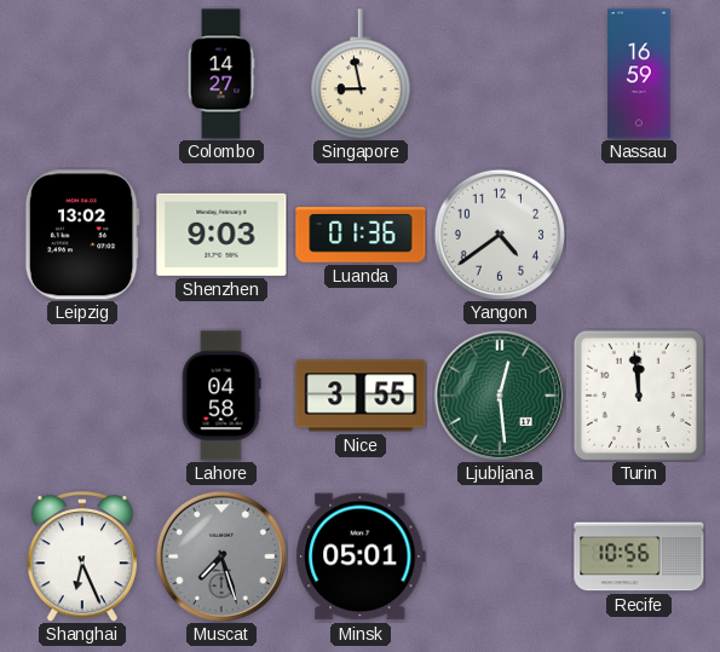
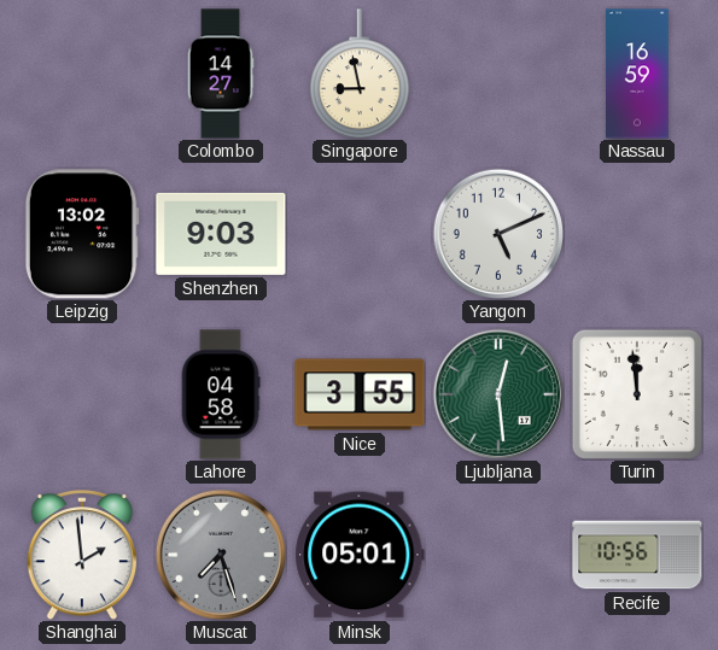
Luanda: 01:36 -> none (361, 235)
Yangon: 4:39 -> 5:11 (497, 233)
Shanghai: 6:26 -> 1:59 (82, 555)
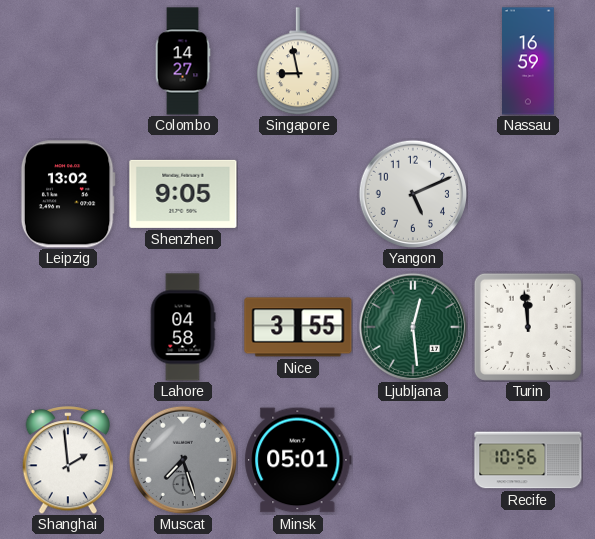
Shenzhen: 9:03 -> 9:05 (183, 194)
